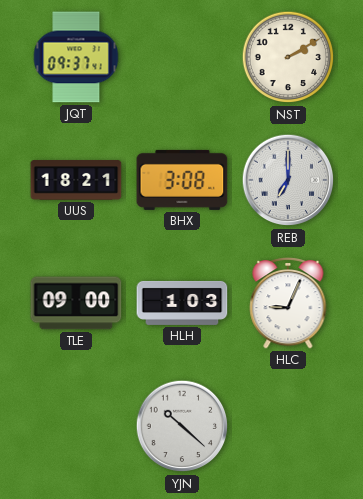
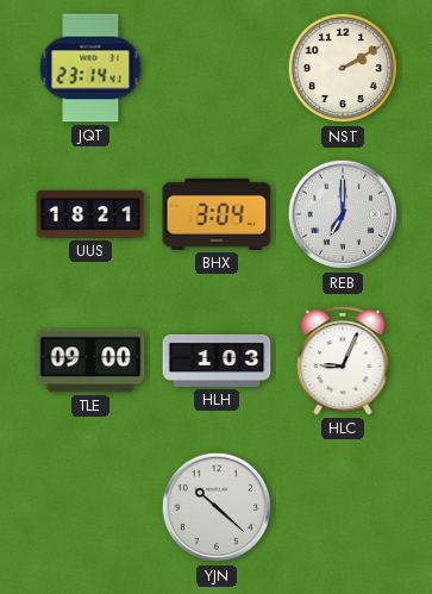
JQT: 09:37 -> 23:14 (90, 68)
BHX: 3:08 -> 3:04 (217, 214)
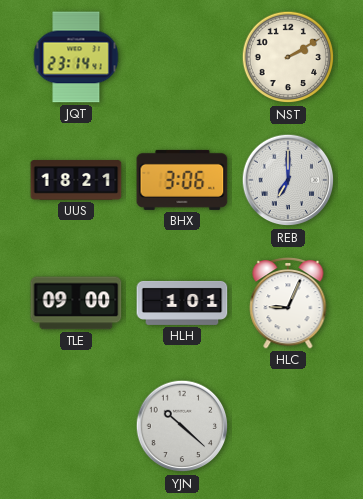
BHX: 3:04 -> 3:06 (182, 180)
HLH: 1:03 -> 1:01 (182, 303)
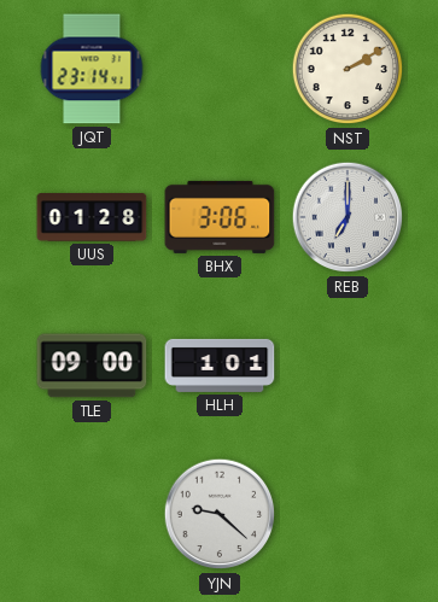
UUS: 18:21 -> 01:28 (92, 217)
HLC: 9:04 -> none (288, 303)
YJN: 10:22 -> 9:22 (220, 514)
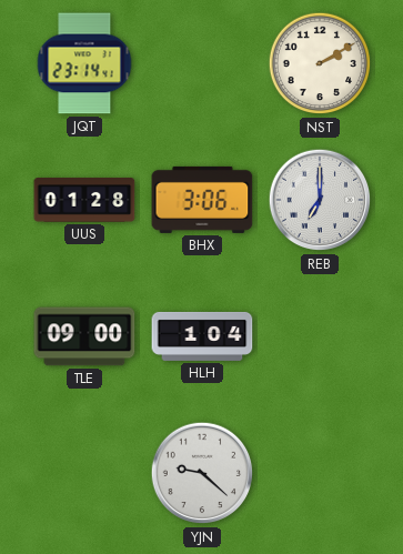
HLH: 1:01 -> 1:04 (202, 336)
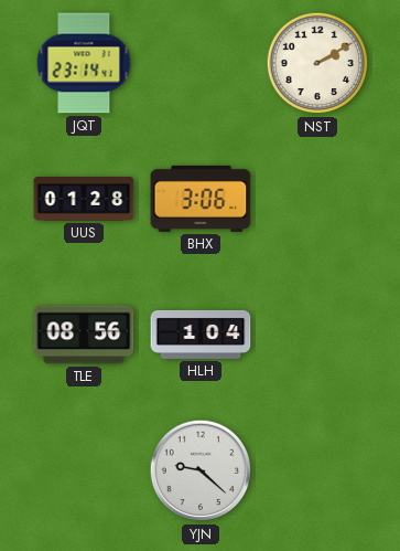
REB: 7:00 -> none (320, 200)
TLE: 09:00 -> 08:56 (84, 335)
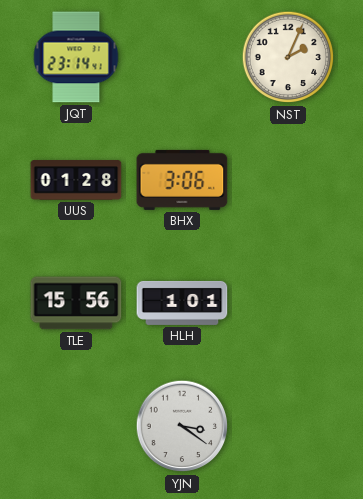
NST: 2:10 -> 2:04 (288, 57)
TLE: 08:56 -> 15:56 (76, 303)
HLH: 1:04 -> 1:01 (182, 303)
YJN: 9:22 -> 3:21 (182, 426)
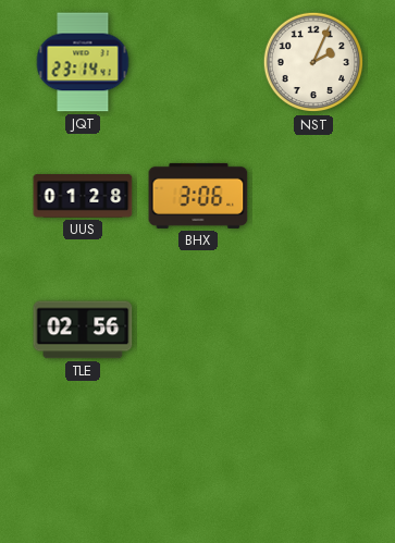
TLE: 15:56 -> 02:56 (83, 330)
HLH: 1:01 -> none (182, 303)
YJN: 3:21 -> none (182, 426)
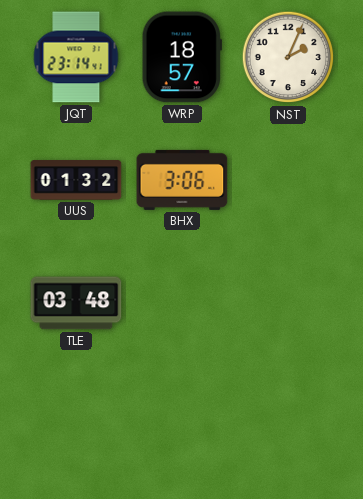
WRP: none -> 18:57 (182, 57)
UUS: 01:28 -> 01:32 (76, 180)
TLE: 02:56 -> 03:48 (76, 303)
